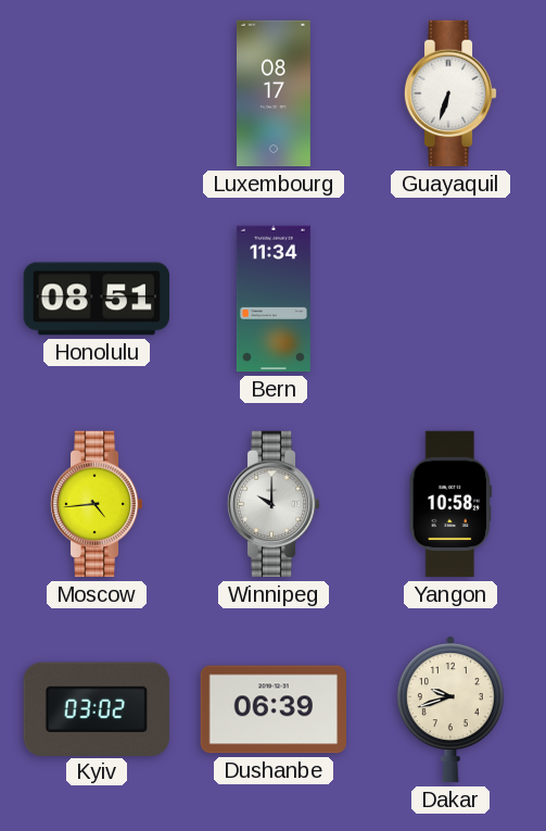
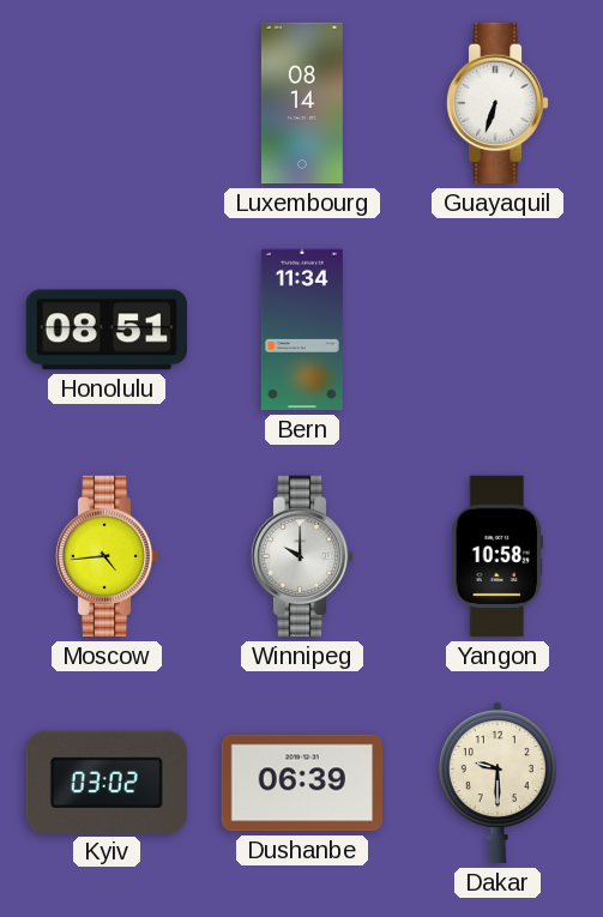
Luxembourg: 08:17 -> 08:14 (302, 103)
Dakar: 9:42 -> 9:30 (498, 783)
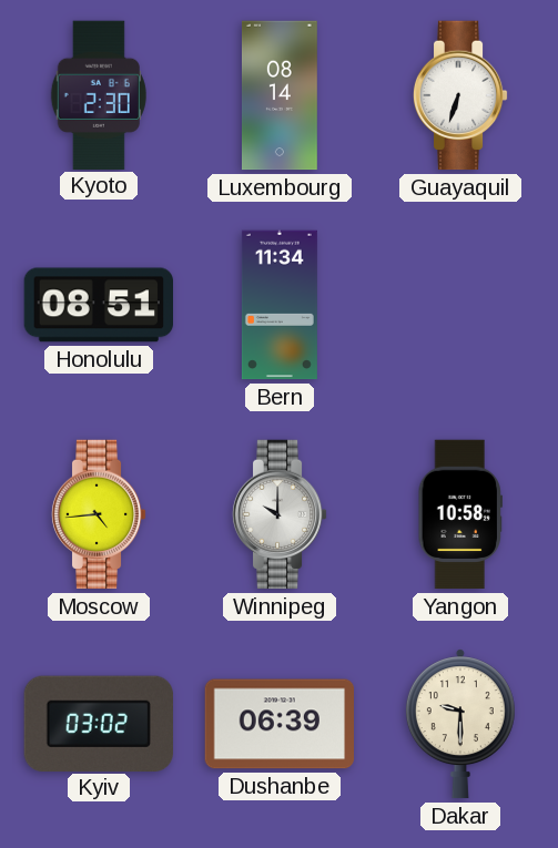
Kyoto: none -> 2:30 (99, 94)
